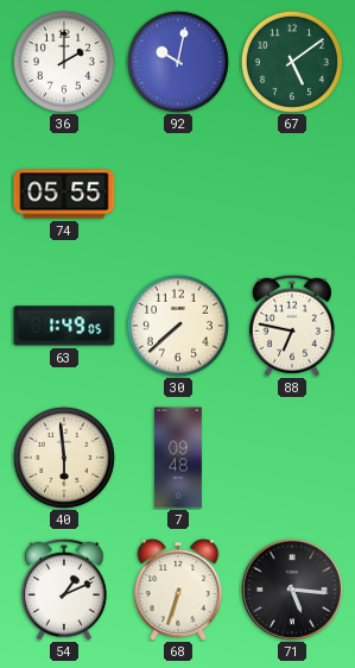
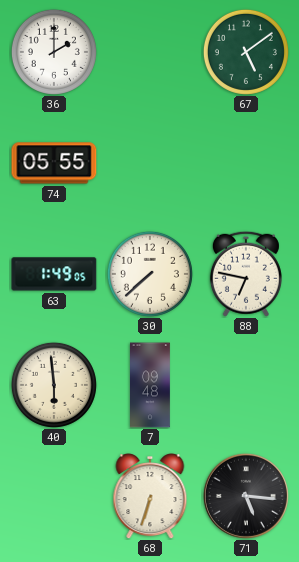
92: 10:02 -> none (178, 62)
54: 1:11 -> none (64, 590)
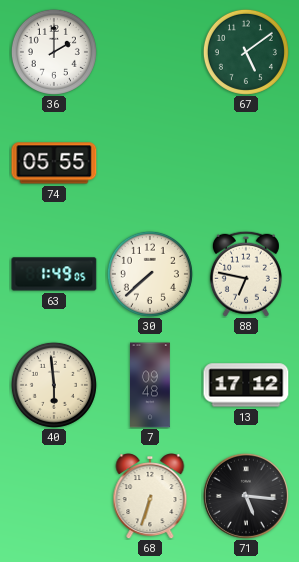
13: none -> 17:12 (246, 385)
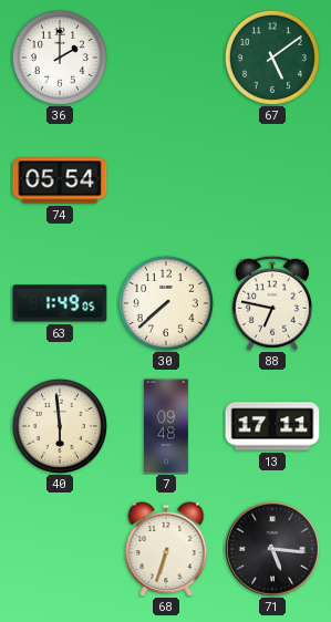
74: 05:55 -> 05:54 (60, 180)
13: 17:12 -> 17:11 (272, 426)
